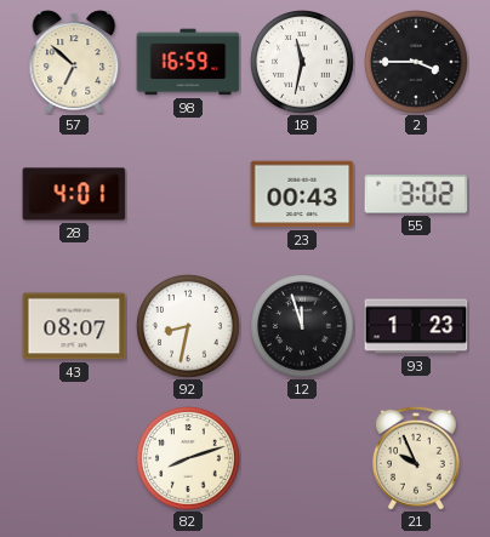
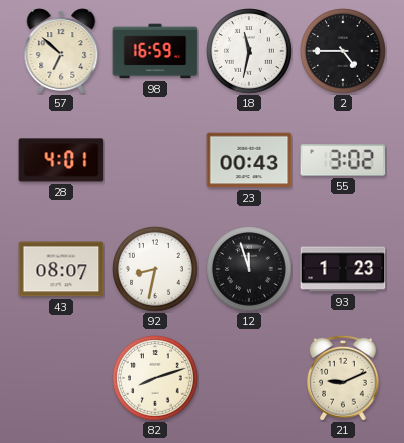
2: 3:45 -> 4:45 (344, 52)
21: 9:56 -> 9:11 (344, 378)
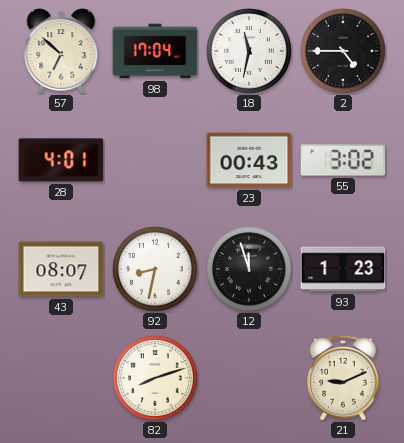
98: 16:59 -> 17:04 (155, 51)
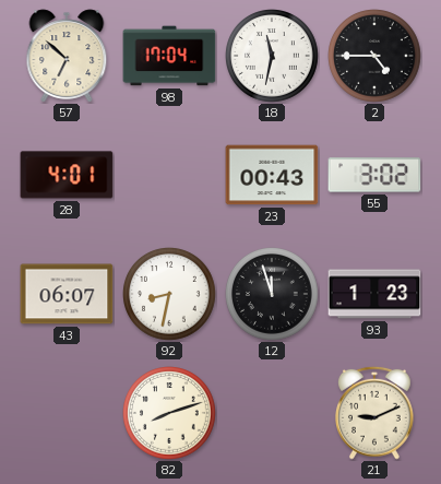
43: 08:07 -> 06:07 (67, 294)
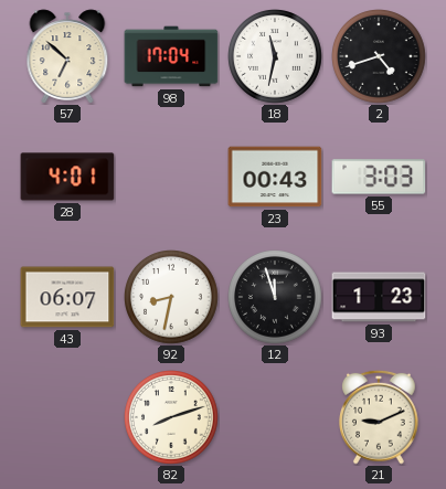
2: 4:45 -> 4:42 (380, 57)
55: 3:02 -> 3:03 (379, 177)
